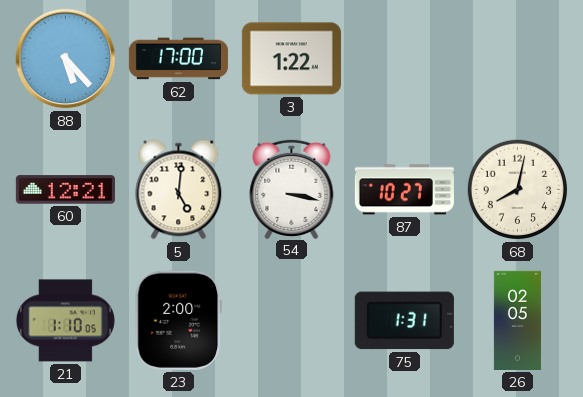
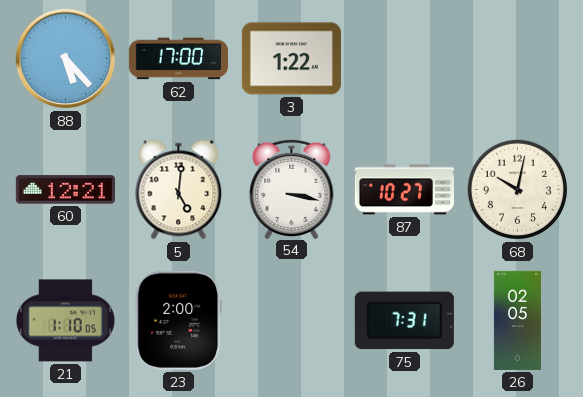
68: 8:02 -> 10:02 (518, 190)
75: 1:31 -> 7:31 (404, 321)
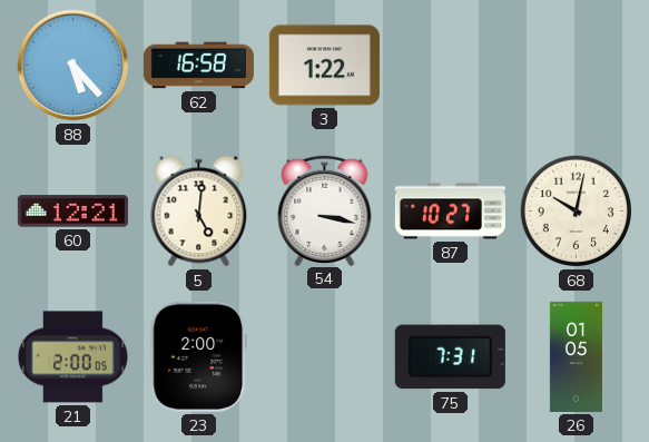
62: 17:00 -> 16:58 (198, 66)
21: 1:10 -> 2:00 (72, 357)
26: 02:05 -> 01:05 (576, 356)
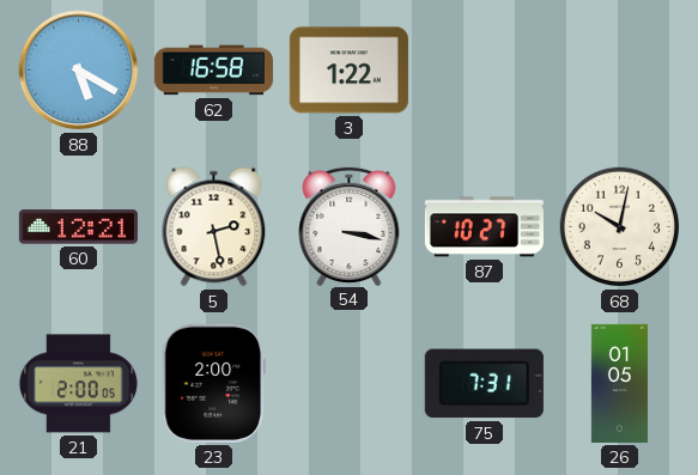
88: 5:23 -> 5:20 (79, 71)
5: 5:01 -> 2:28 (214, 227)
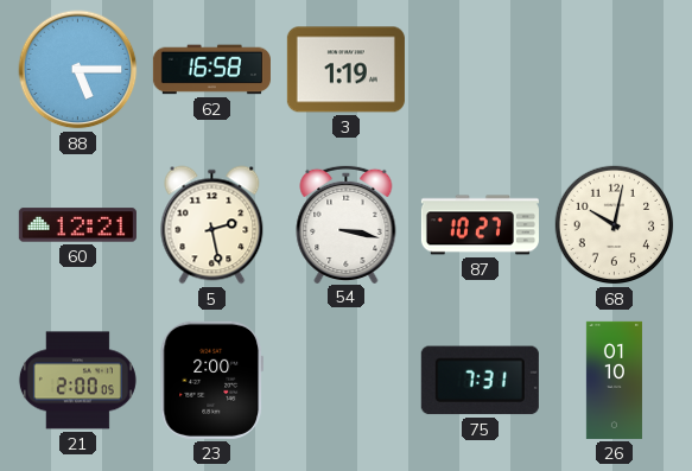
88: 5:20 -> 5:15 (78, 70)
3: 1:22 -> 1:19 (345, 70)
26: 01:05 -> 01:10 (614, 380)
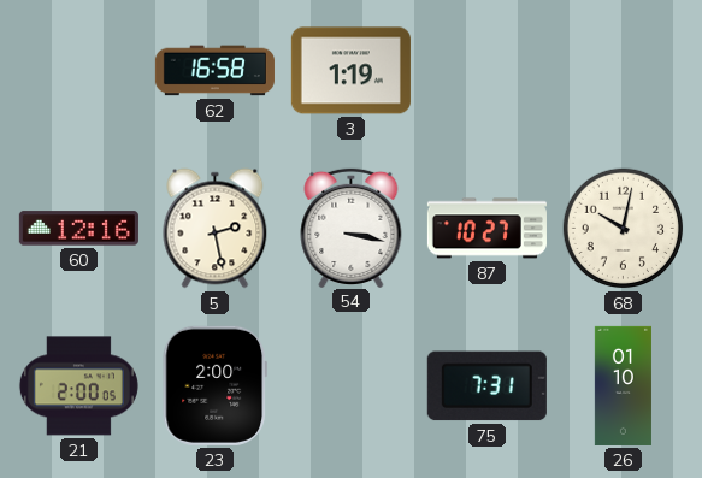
88: 5:15 -> none (78, 70)
60: 12:21 -> 12:16 (78, 229)
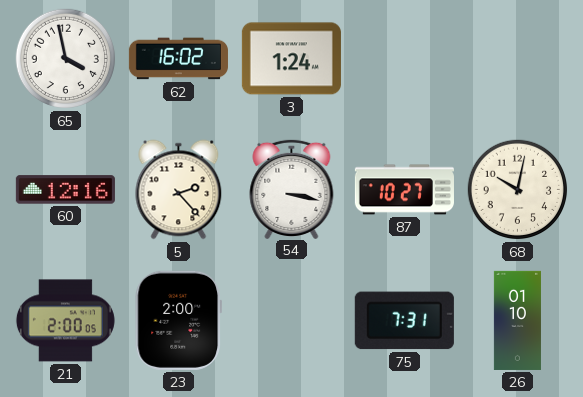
65: none -> 3:58 (66, 59)
62: 16:58 -> 16:02 (178, 59)
3: 1:19 -> 1:24 (291, 59)
5: 2:28 -> 2:23 (179, 190)
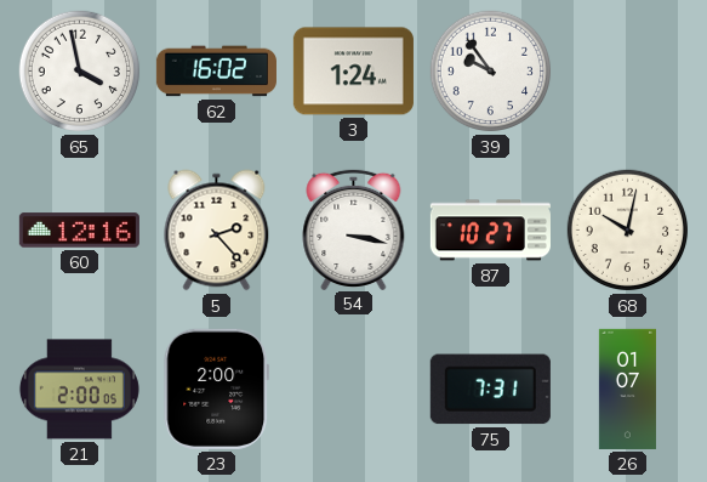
39: none -> 9:54 (491, 72)
26: 01:10 -> 01:07 (627, 389)
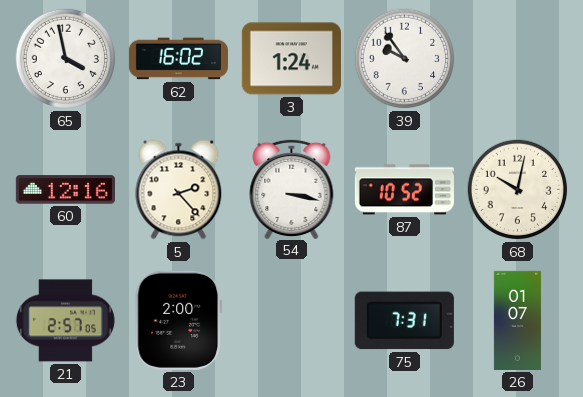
87: 10:27 -> 10:52 (404, 190)
21: 2:00 -> 2:57 (65, 321)
